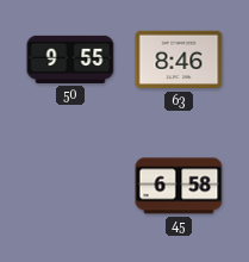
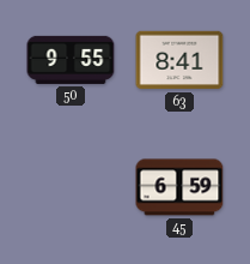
63: 8:46 -> 8:41 (179, 60)
45: 6:58 -> 6:59 (179, 187)
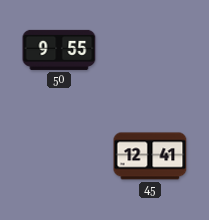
63: 8:41 -> none (179, 60)
45: 6:59 -> 12:41 (150, 156)
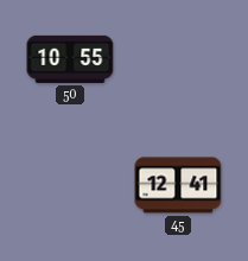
50: 9:55 -> 10:55 (70, 59)
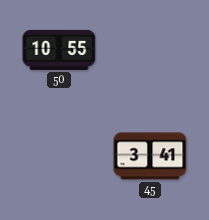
45: 12:41 -> 3:41 (150, 156)
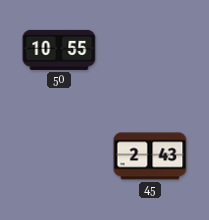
45: 3:41 -> 2:43 (150, 156)
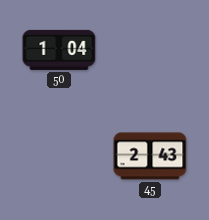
50: 10:55 -> 1:04 (59, 50)
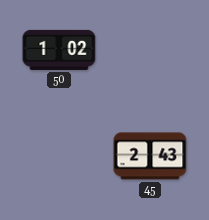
50: 1:04 -> 1:02 (59, 50)
